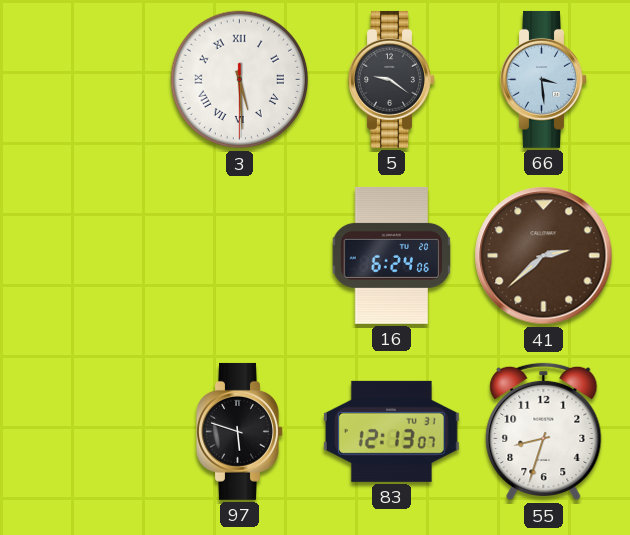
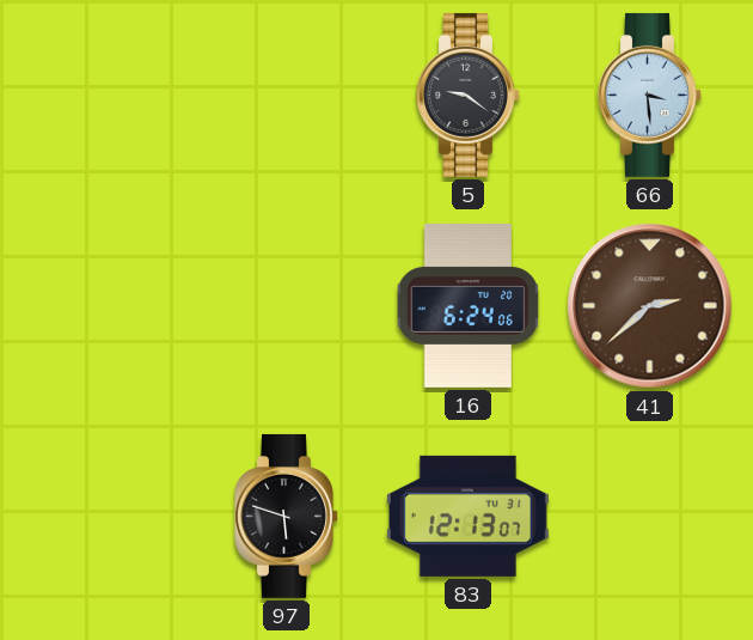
3: 5:29 -> none (240, 80)
55: 8:33 -> none (544, 432)
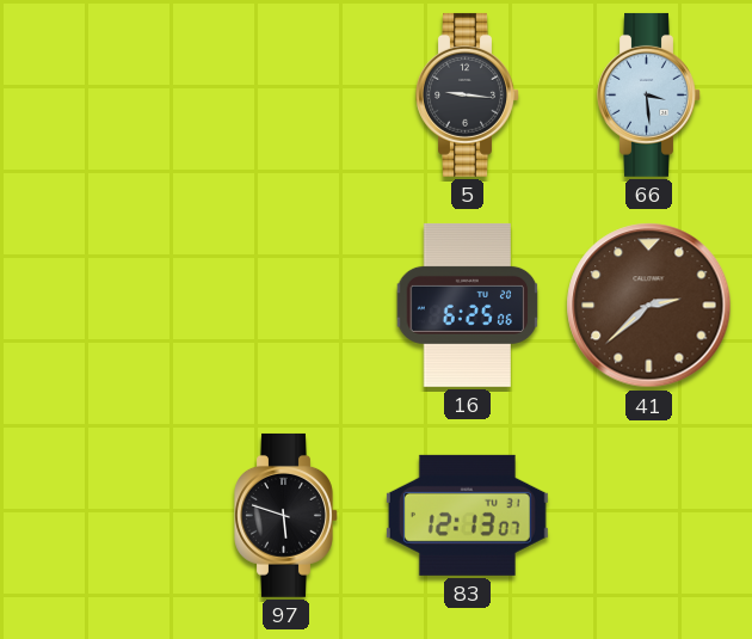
5: 9:21 -> 9:16 (468, 94)
16: 6:24 -> 6:25 (468, 305)
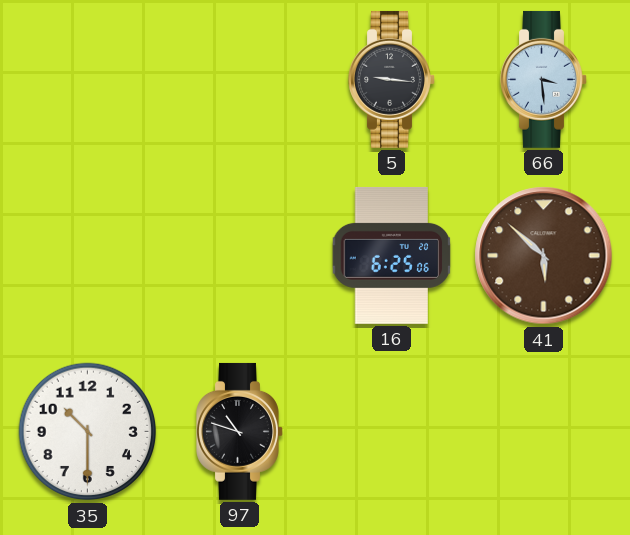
41: 2:38 -> 5:52 (544, 256)
35: none -> 10:30 (88, 432)
97: 5:48 -> 10:48 (240, 431)
83: 12:13 -> none (467, 515)
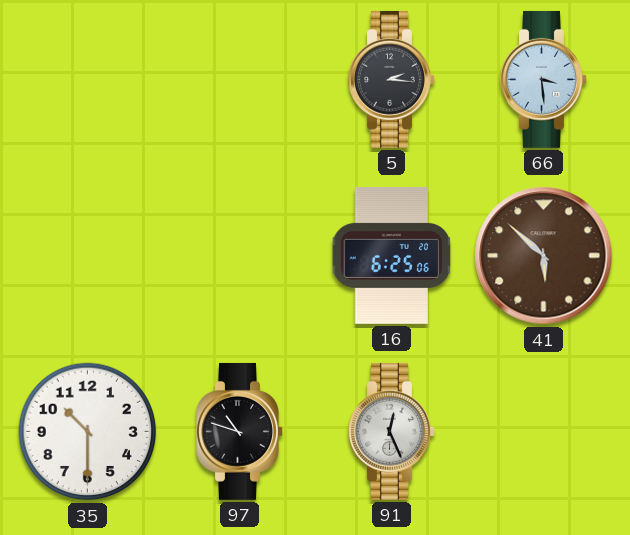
5: 9:16 -> 2:16 (392, 79)
91: none -> 12:26 (392, 431)
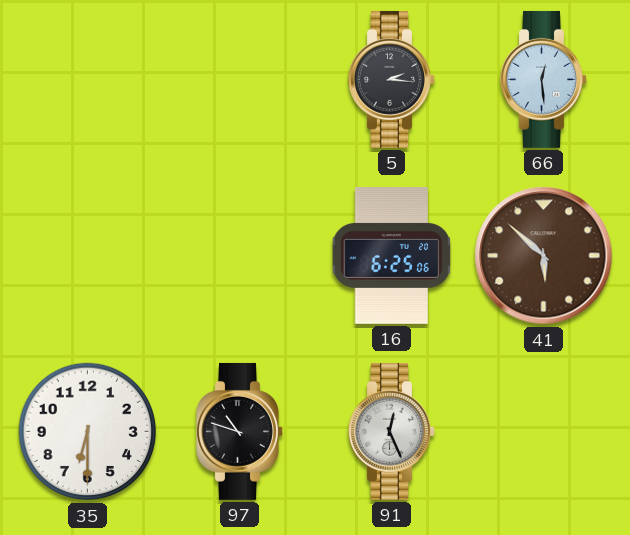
66: 3:29 -> 12:29 (544, 79)
35: 10:30 -> 6:30 (88, 432)
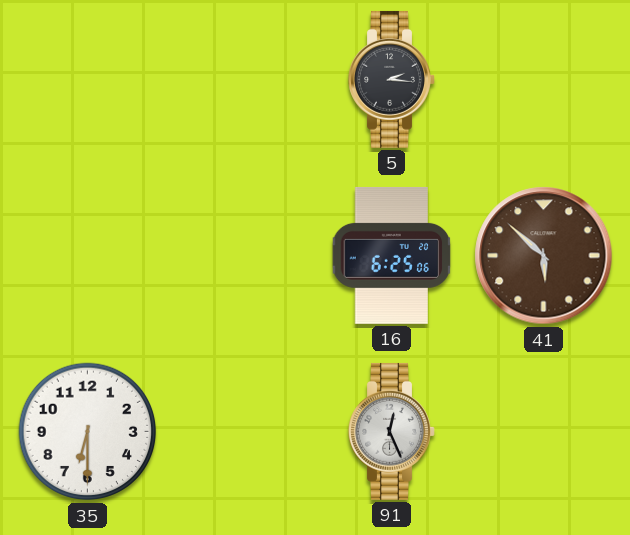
66: 12:29 -> none (544, 79)
97: 10:48 -> none (240, 431)
